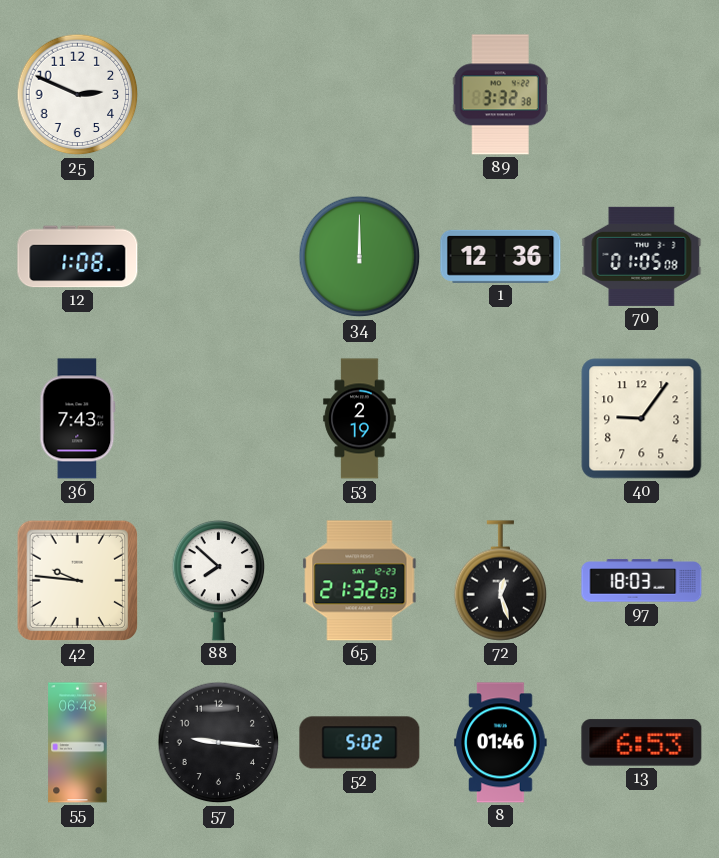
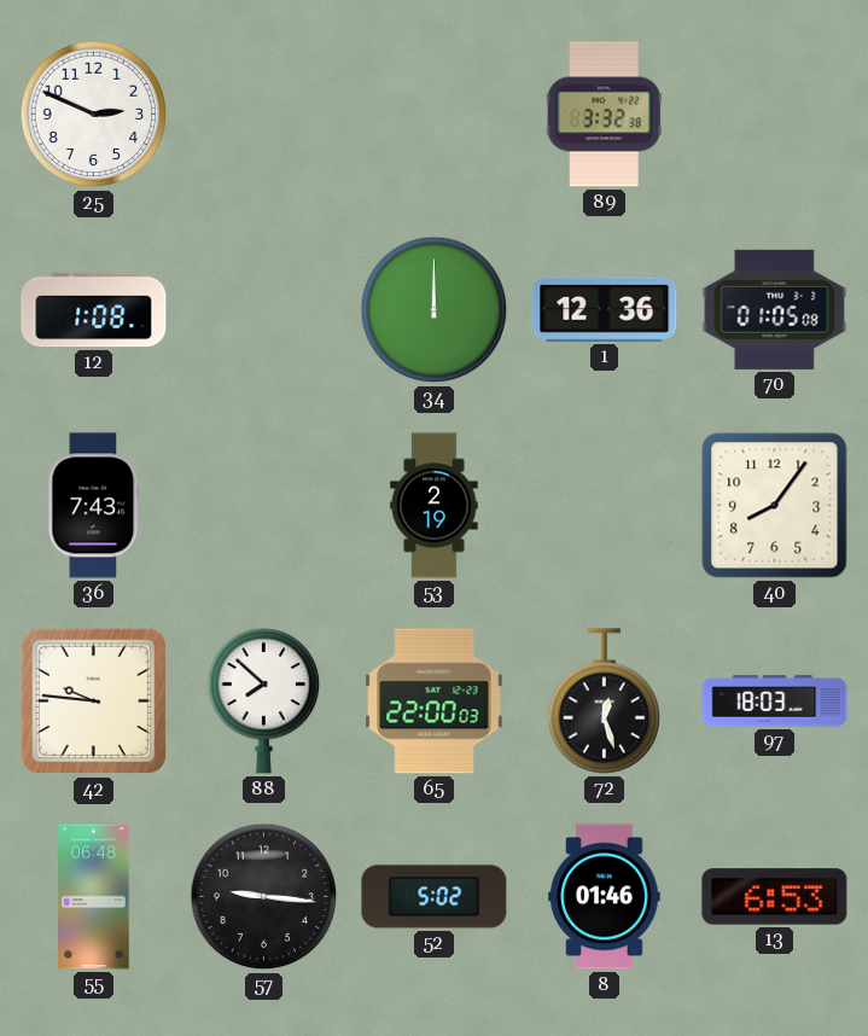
40: 9:06 -> 8:06 (775, 506)
65: 21:32 -> 22:00 (435, 702)
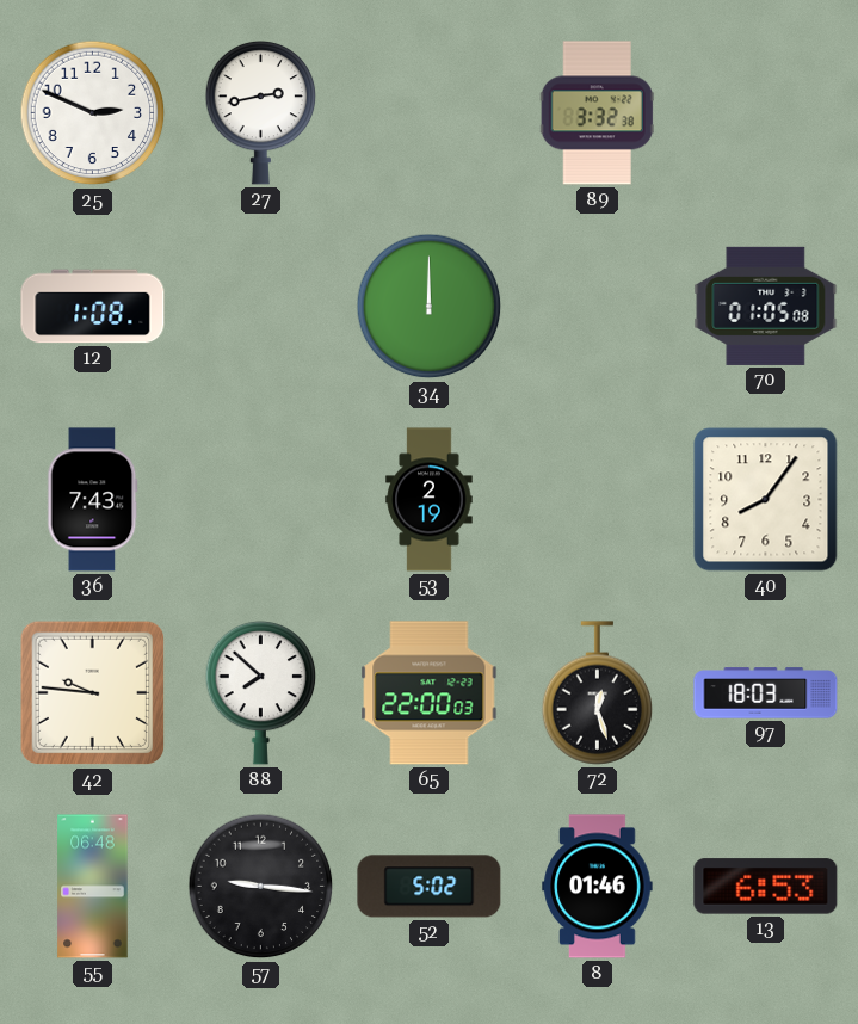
27: none -> 2:43 (261, 112)
1: 12:36 -> none (605, 309)
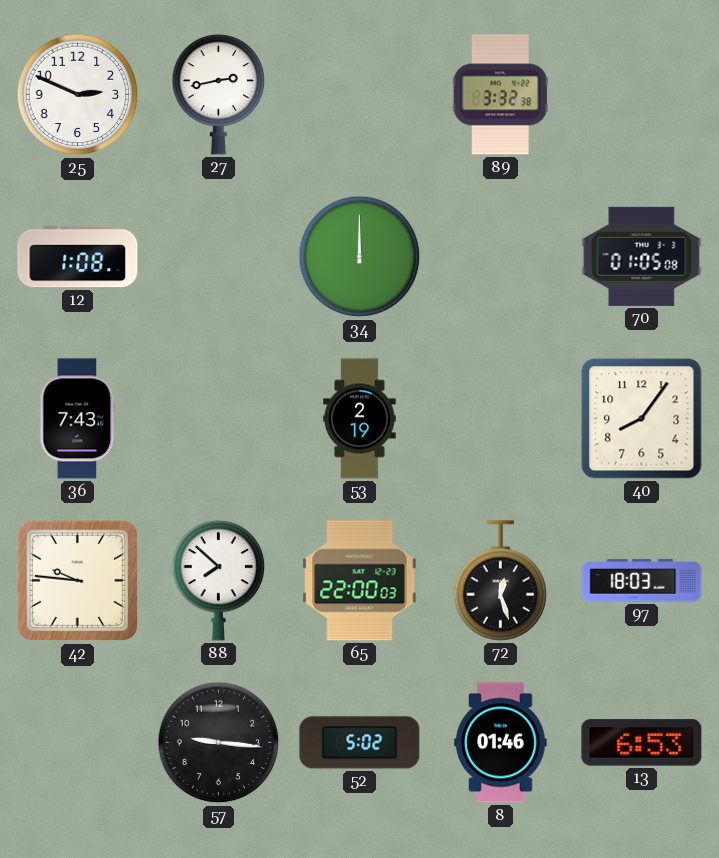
55: 06:48 -> none (93, 887)
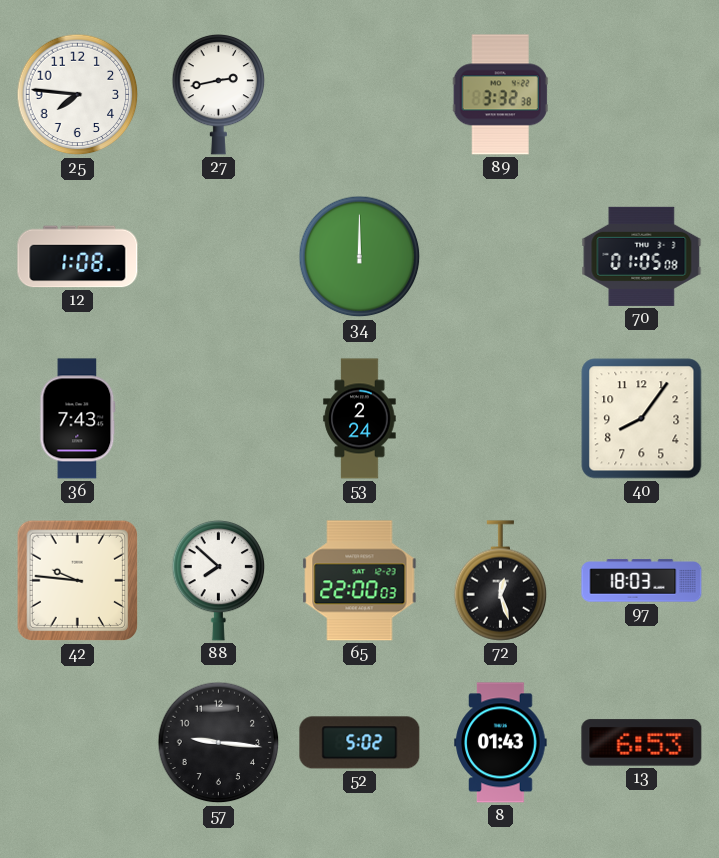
25: 2:49 -> 7:46 (78, 95)
53: 2:19 -> 2:24 (360, 419)
8: 01:46 -> 01:43 (501, 743)
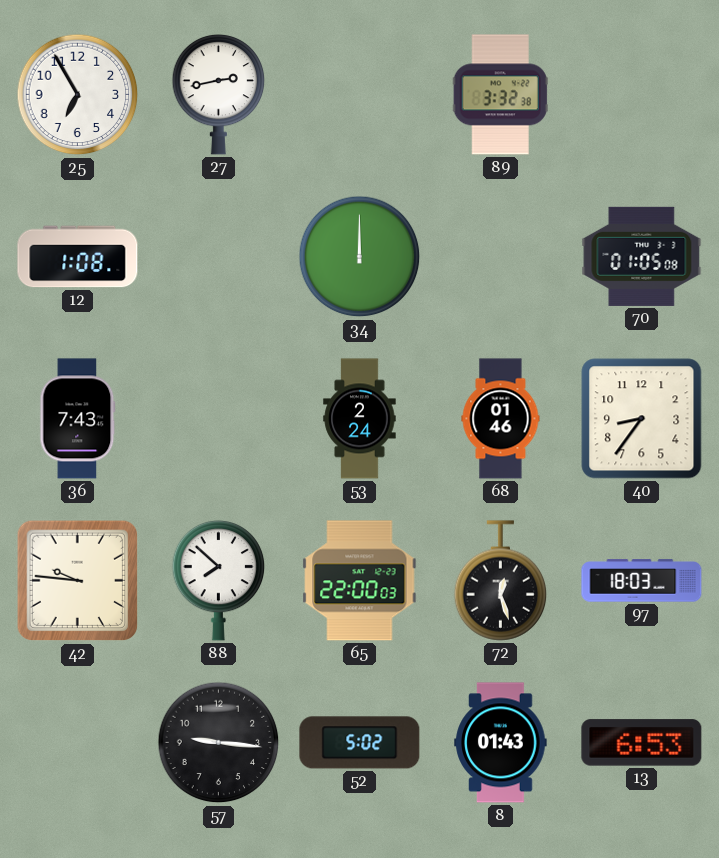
25: 7:46 -> 6:55 (78, 95)
68: none -> 01:46 (501, 419)
40: 8:06 -> 8:36 (642, 419)
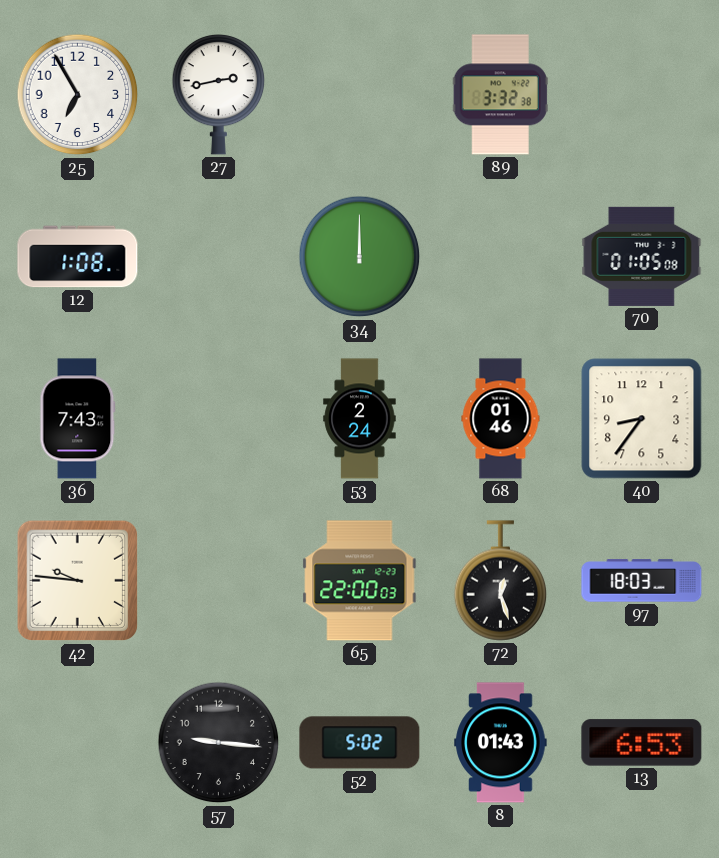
88: 7:52 -> none (219, 580)
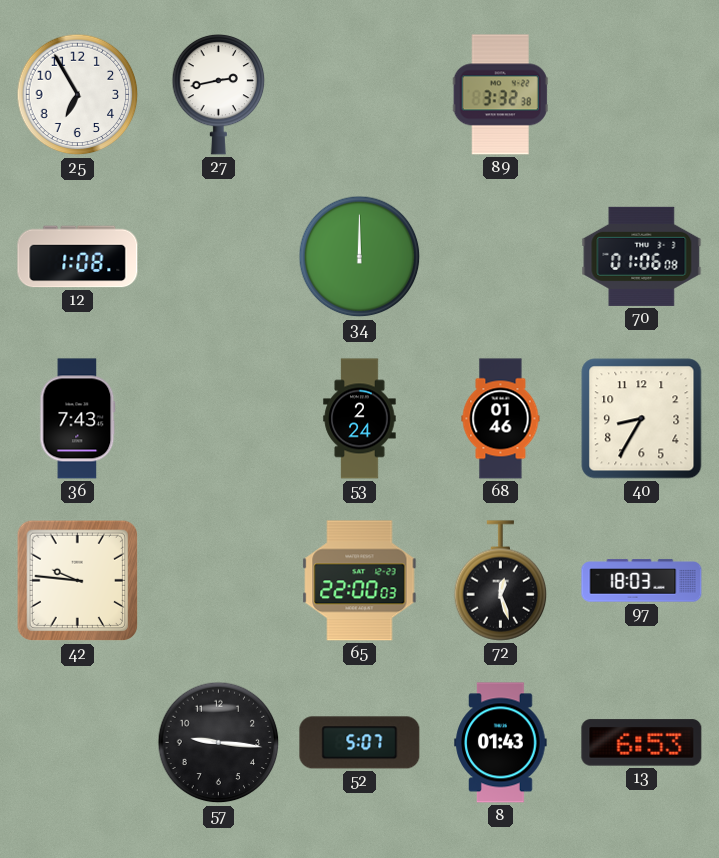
70: 01:05 -> 01:06 (642, 256)
40: 8:36 -> 8:35 (642, 419)
52: 5:02 -> 5:07 (360, 743)
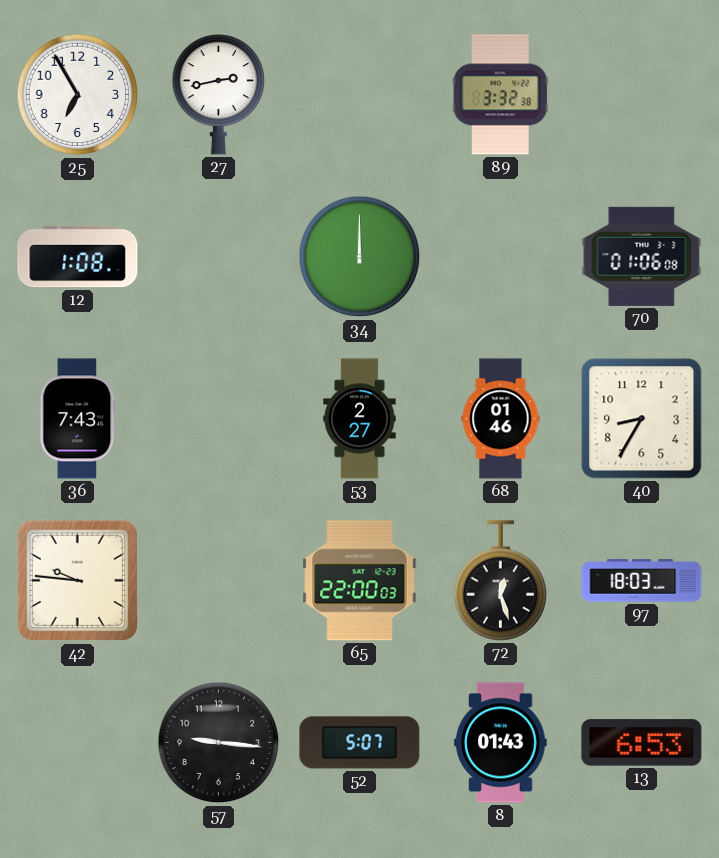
53: 2:24 -> 2:27 (360, 419)
